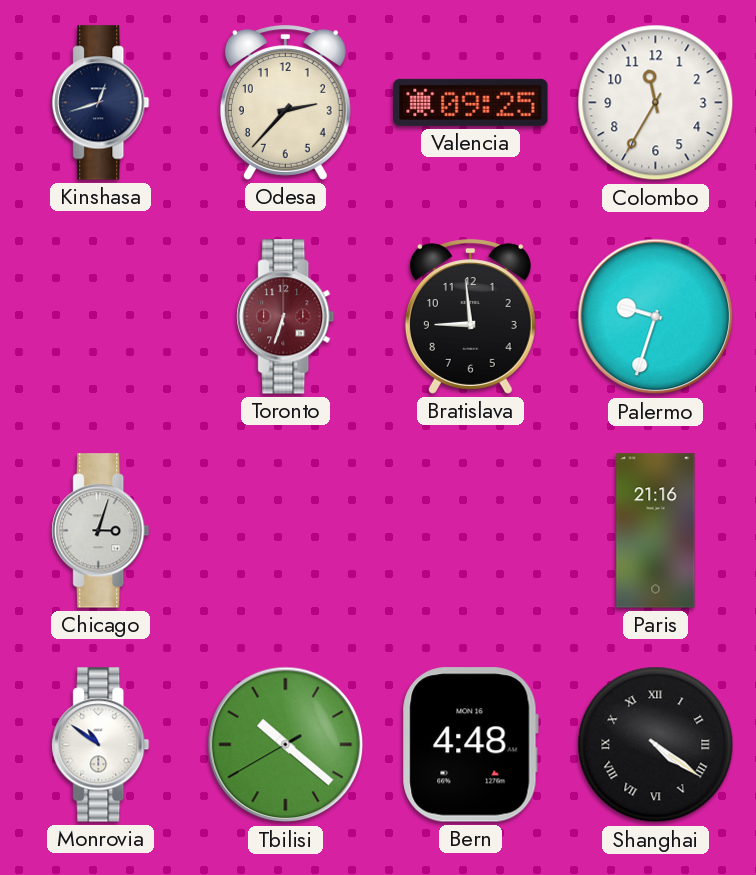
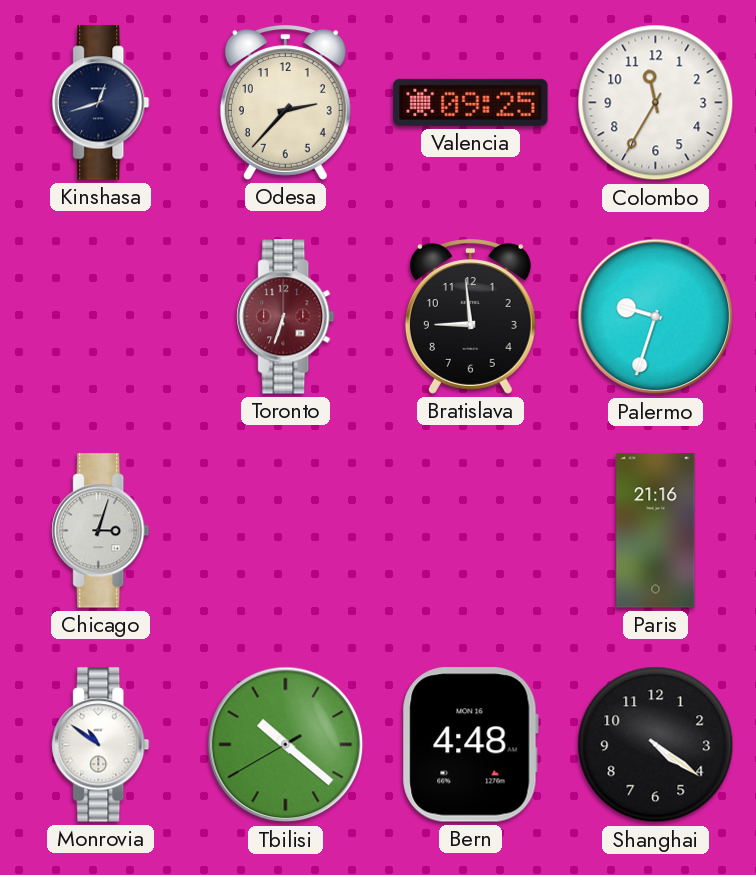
Shanghai numerals: Roman -> Arabic (656, 745)
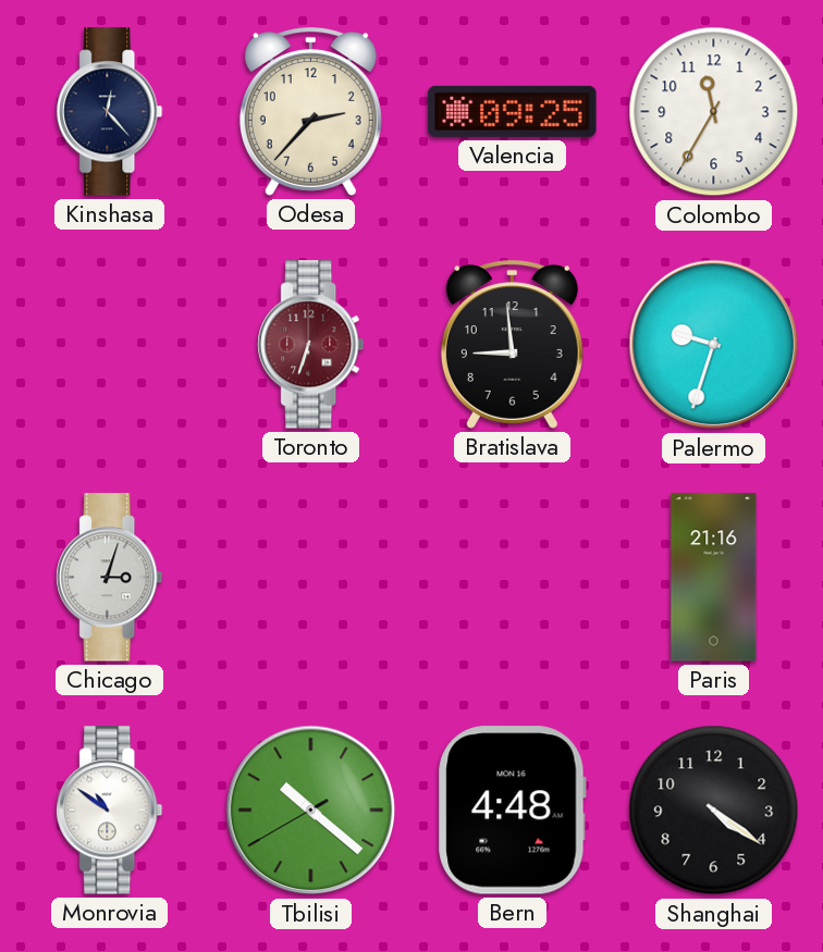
Kinshasa: 12:42 -> 12:23 (110, 112)
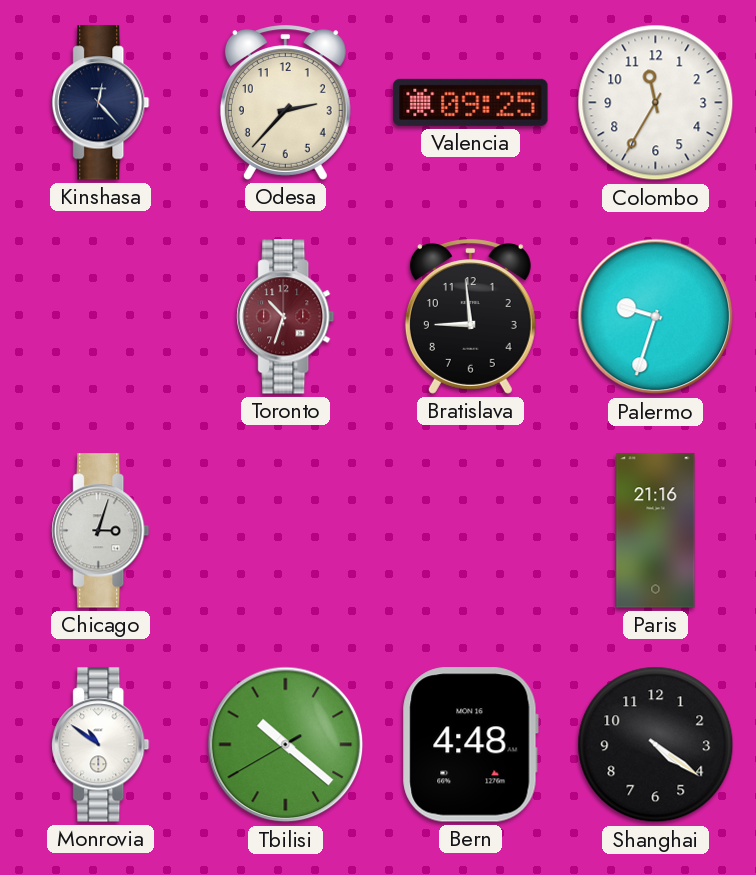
Toronto: 6:33 -> 10:33 (286, 317)
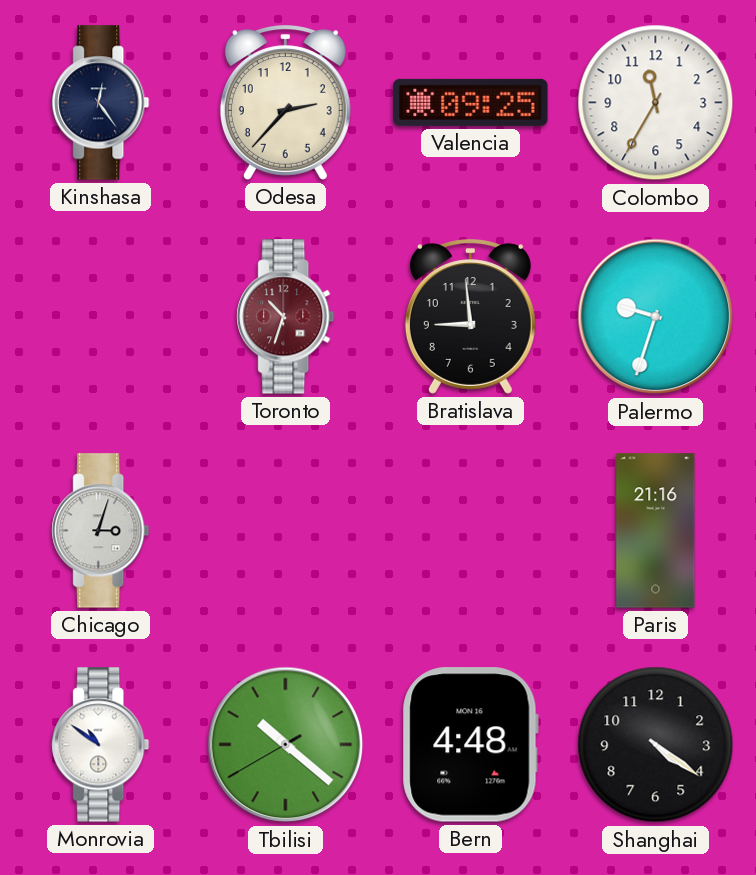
Kinshasa: 12:23 -> 12:24 (101, 103)
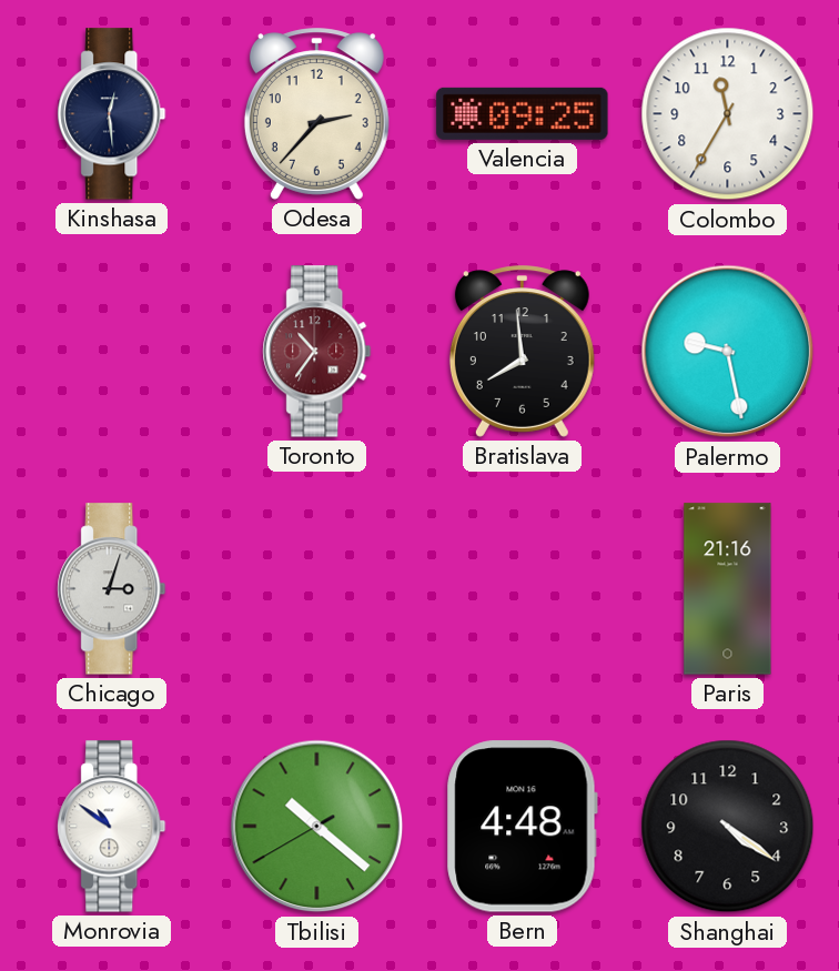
Kinshasa: 12:24 -> 12:29 (112, 114)
Toronto: 10:33 -> 10:36 (317, 352)
Bratislava: 8:59 -> 7:59 (522, 352)
Palermo: 9:33 -> 9:28 (728, 352)
